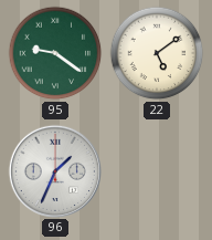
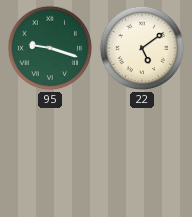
95: 9:21 -> 9:18 (50, 48)
96: 1:34 -> none (54, 170)
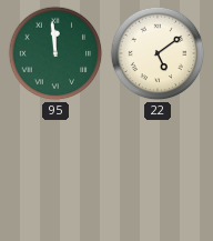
95: 9:18 -> 11:59 (55, 53)
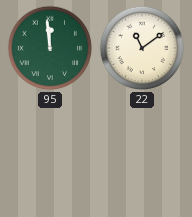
22: 5:09 -> 11:09 (142, 48)
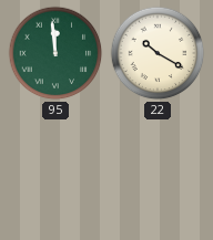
22: 11:09 -> 10:20 (158, 53)
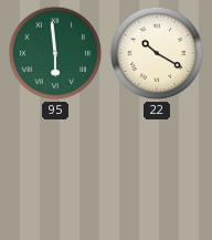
95: 11:59 -> 5:59 (55, 53)
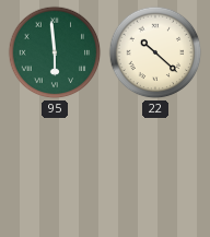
22: 10:20 -> 10:22 (155, 52)
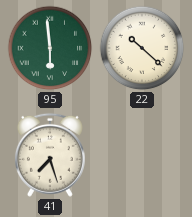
41: none -> 7:27 (50, 155)
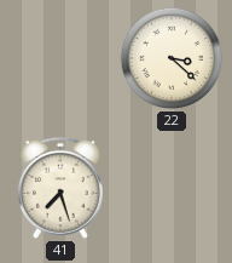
95: 5:59 -> none (50, 48)
22: 10:22 -> 3:22 (172, 58)
